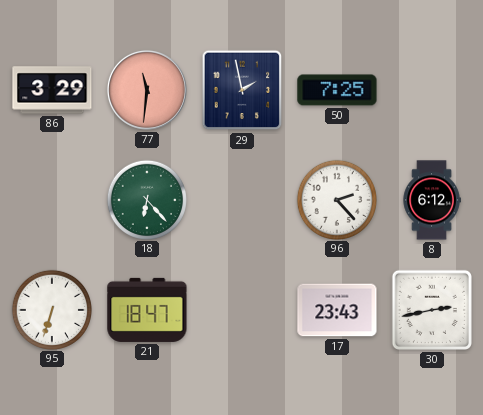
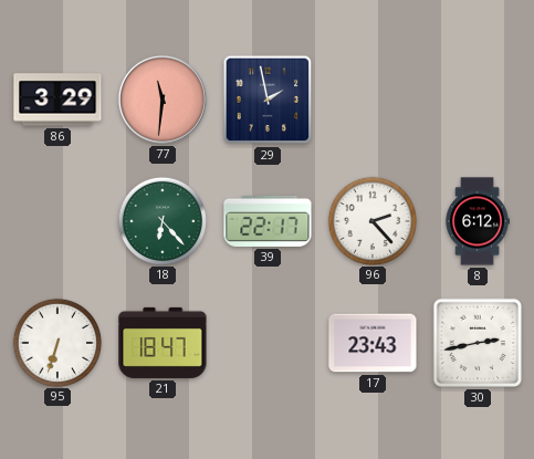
50: 7:25 -> none (337, 90)
39: none -> 22:17 (268, 221)
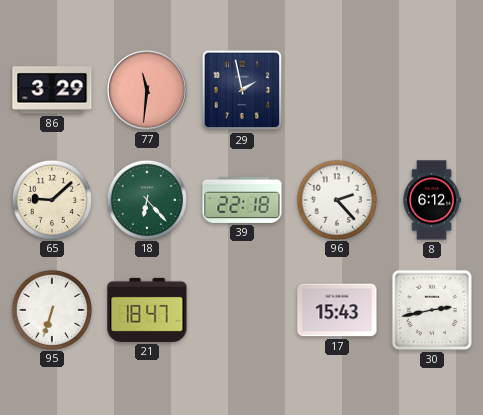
65: none -> 9:08 (51, 199)
39: 22:17 -> 22:18 (242, 200)
17: 23:43 -> 15:43 (337, 310)
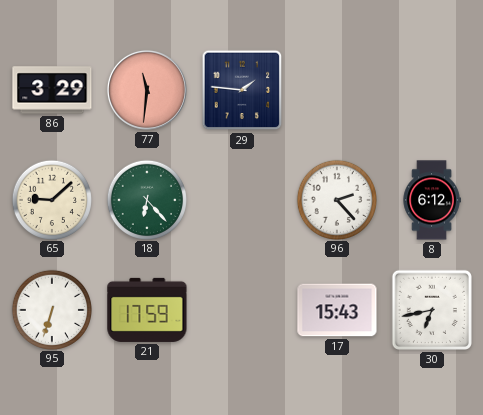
29: 1:58 -> 1:46 (242, 90)
39: 22:18 -> none (242, 200)
21: 18:47 -> 17:59 (147, 310)
30: 2:43 -> 6:43 (432, 310)
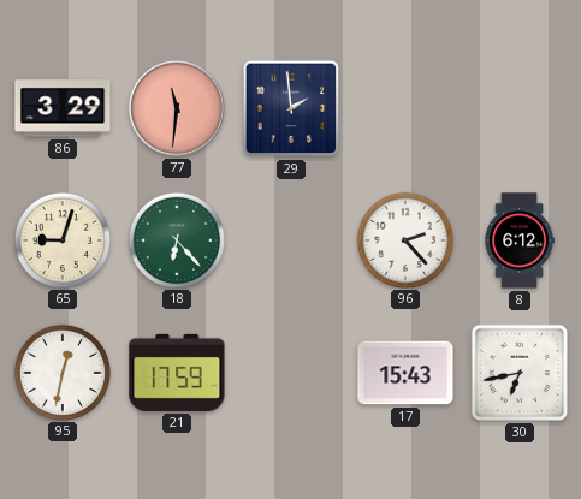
29: 1:46 -> 1:59 (291, 108)
65: 9:08 -> 9:03 (61, 239)
95: 6:33 -> 12:32 (61, 372)
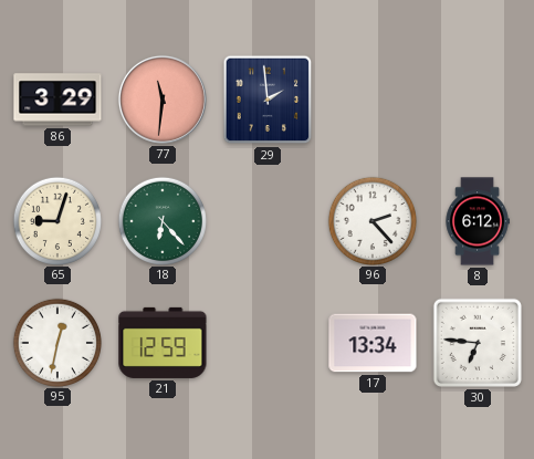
21: 17:59 -> 12:59 (163, 343)
17: 15:43 -> 13:34 (373, 343)
30: 6:43 -> 6:46 (478, 343)
